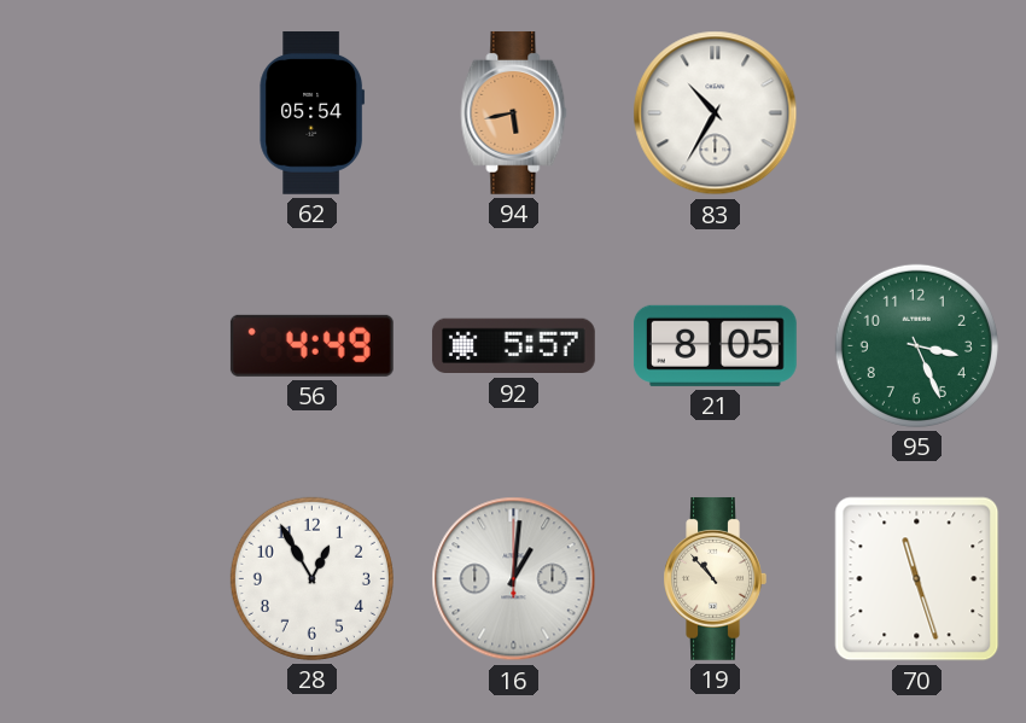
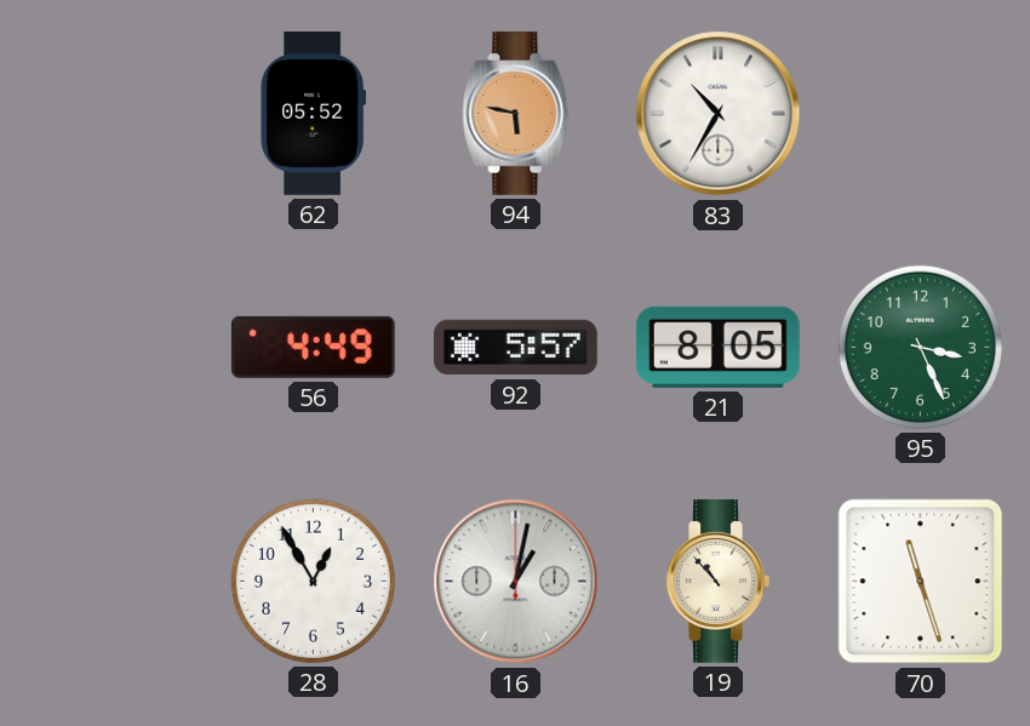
62: 05:54 -> 05:52 (313, 113)
94: 5:43 -> 5:47 (516, 113)
16: 1:01 -> 1:02 (516, 582)
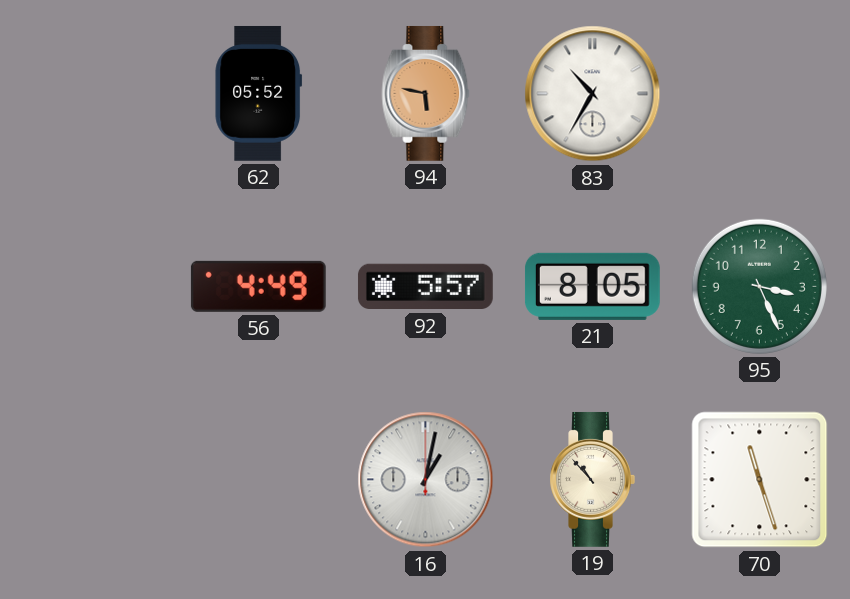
28: 12:55 -> none (313, 581)
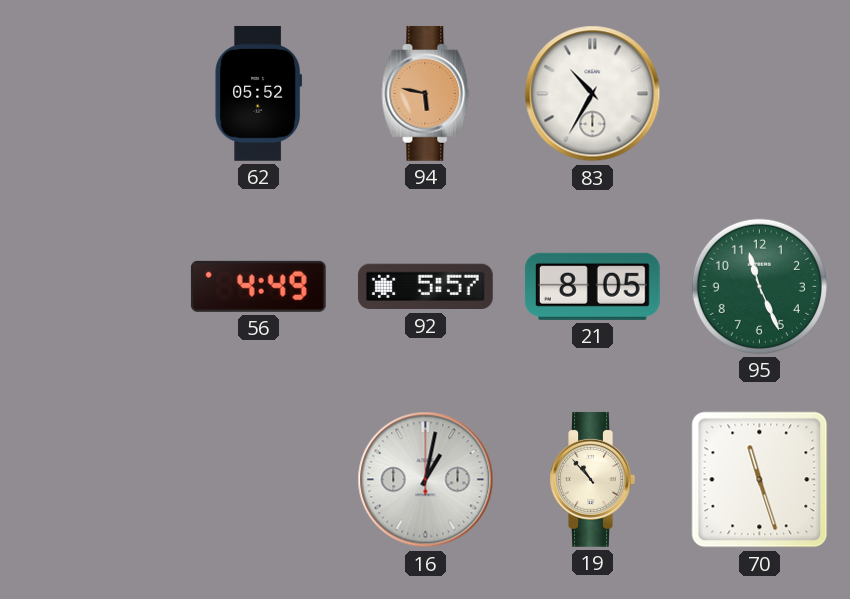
95: 3:26 -> 11:26 (759, 286)
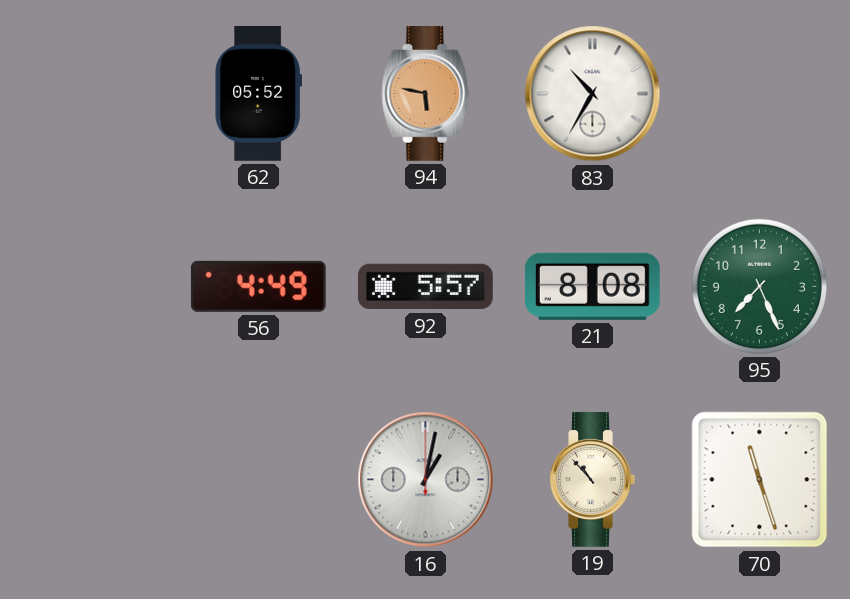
21: 8:05 -> 8:08 (592, 286)
95: 11:26 -> 7:26 (759, 286)
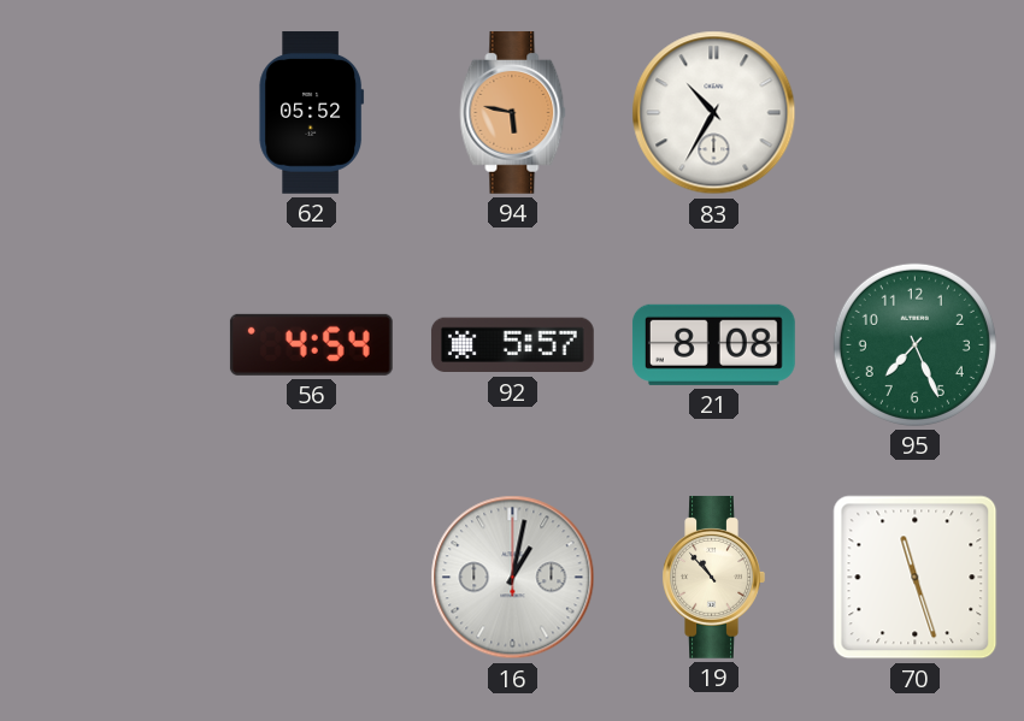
56: 4:49 -> 4:54 (311, 344)
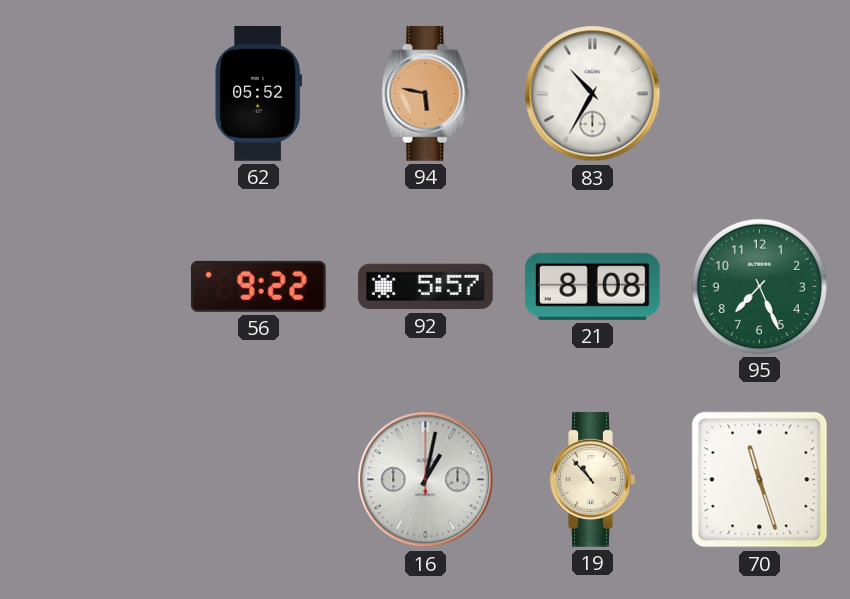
56: 4:54 -> 9:22 (258, 286)
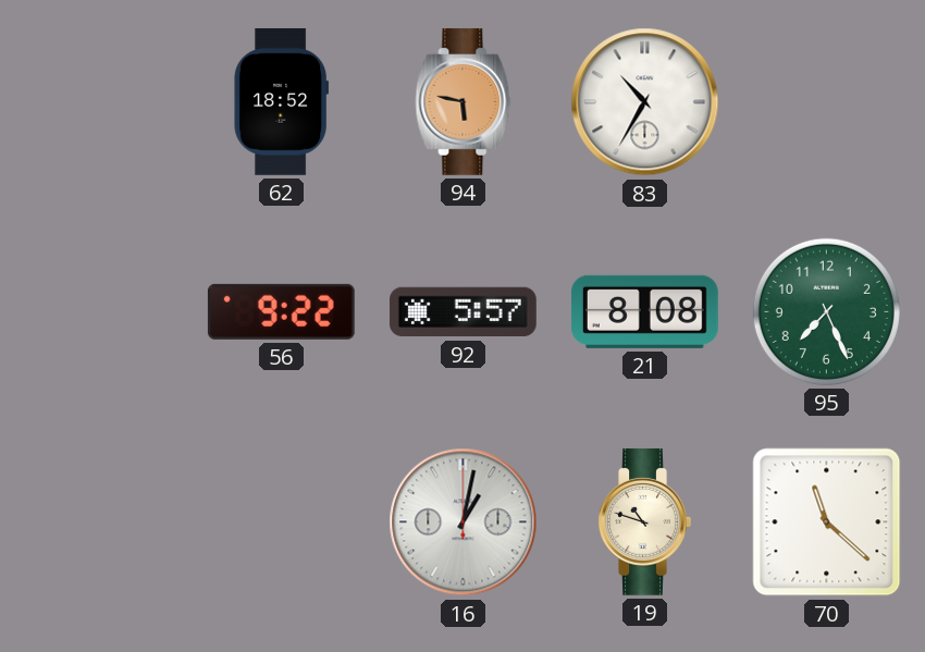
62: 05:52 -> 18:52 (281, 101)
19: 10:53 -> 10:48 (644, 521)
70: 11:27 -> 11:22 (827, 522)
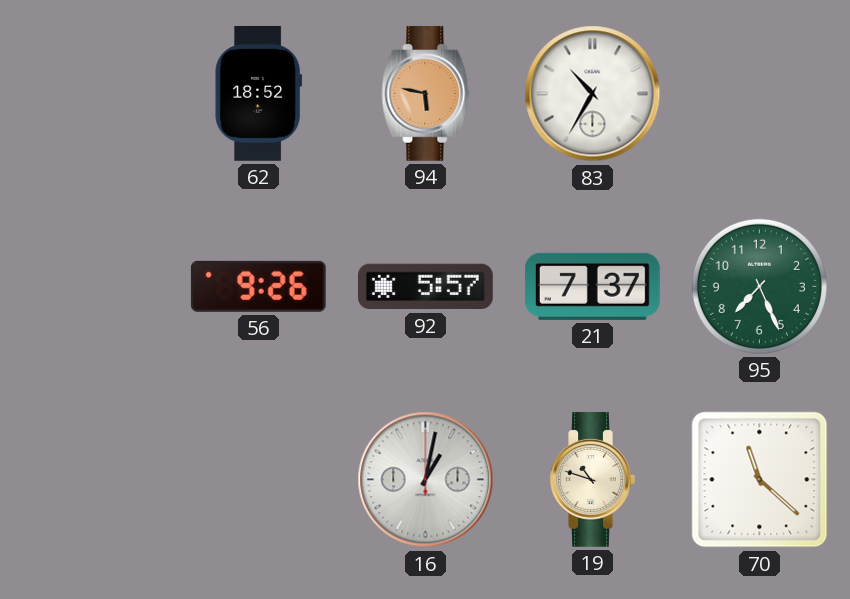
56: 9:22 -> 9:26 (258, 286)
21: 8:08 -> 7:37 (592, 286)
